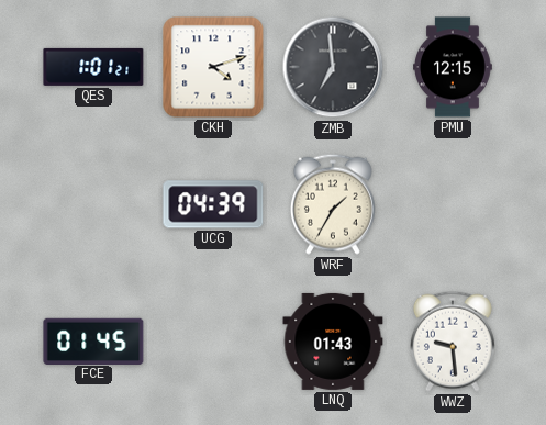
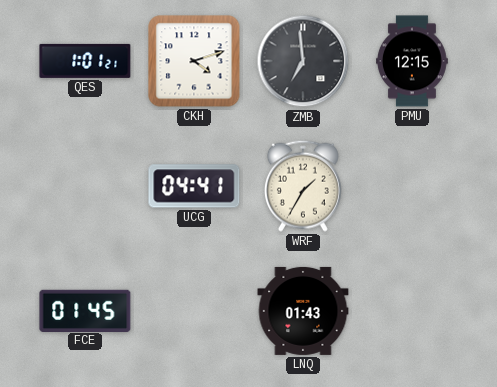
UCG: 04:39 -> 04:41 (194, 186)
WWZ: 9:29 -> none (453, 342)
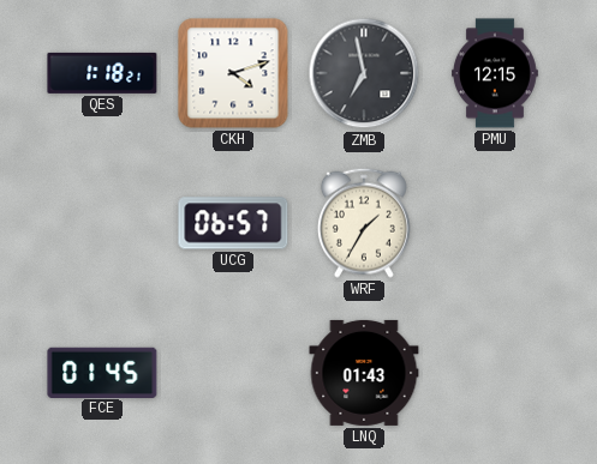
QES: 1:01 -> 1:18 (102, 73)
ZMB: 6:59 -> 6:58 (364, 73)
UCG: 04:41 -> 06:57 (233, 223)
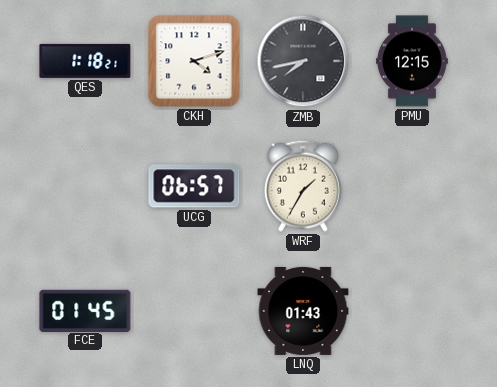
ZMB: 6:58 -> 7:43 (303, 61)
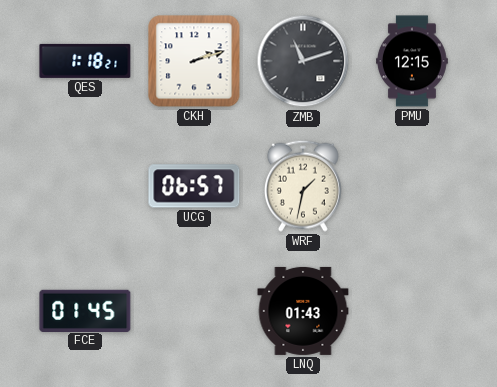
CKH: 4:12 -> 2:12 (194, 61)
ZMB: 7:43 -> 11:12 (303, 61)
WRF: 1:35 -> 1:32 (303, 186)
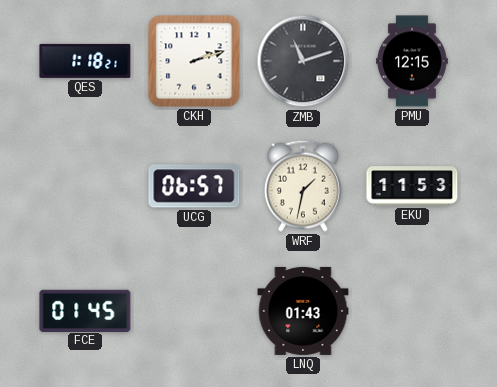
EKU: none -> 11:53 (412, 186)
